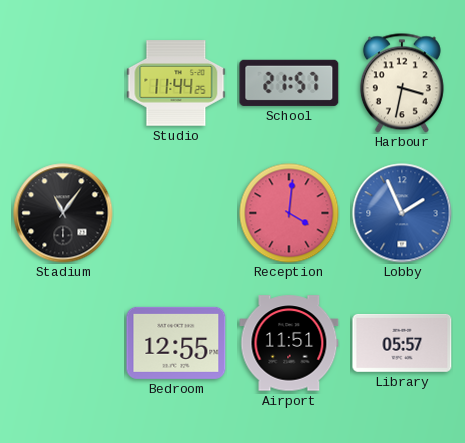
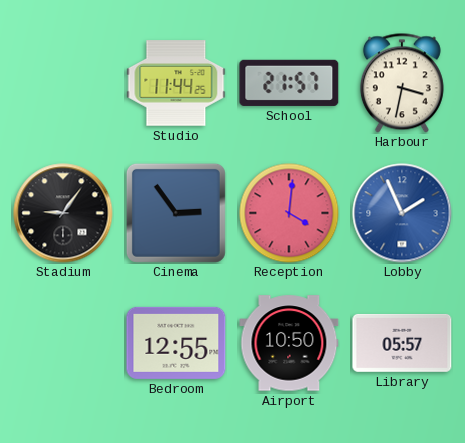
Stadium: 11:06 -> 9:06 (63, 213)
Cinema: none -> 2:54 (176, 213)
Airport: 11:51 -> 10:50 (289, 343)
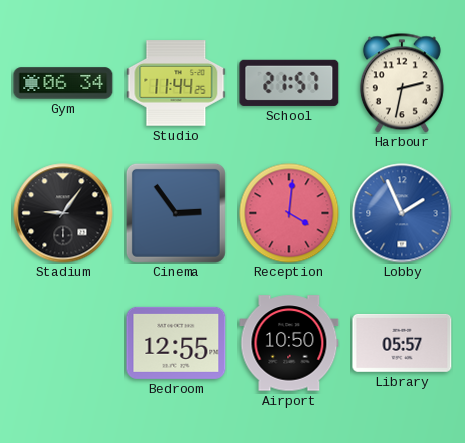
Gym: none -> 06:34 (63, 83)
Harbour: 3:32 -> 2:32 (402, 83)
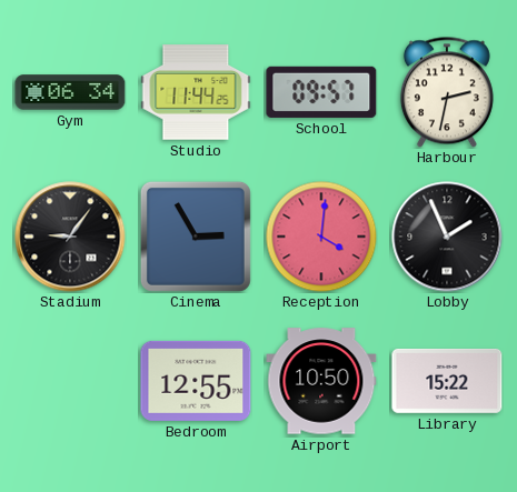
School: 21:57 -> 09:57 (321, 92)
Cinema: 2:54 -> 2:55 (196, 237)
Lobby dial: blue -> black (447, 237)
Library: 05:57 -> 15:22 (447, 381)
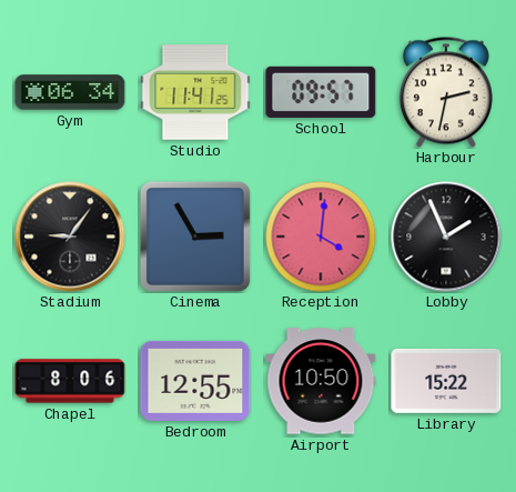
Studio: 11:44 -> 11:41 (195, 92)
Chapel: none -> 8:06 (70, 381)
